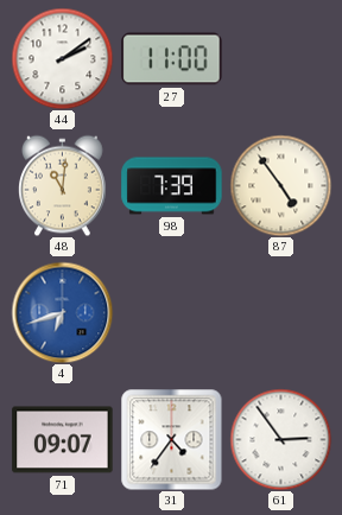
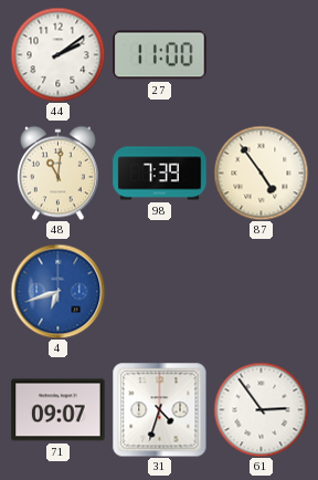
31: 4:36 -> 4:33 (159, 409)
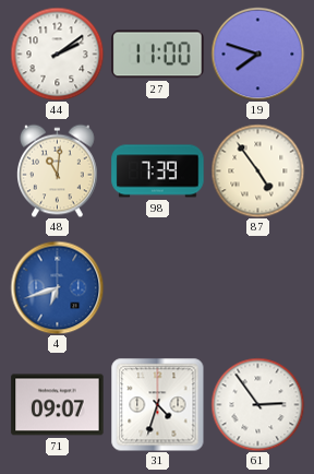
19: none -> 7:48 (257, 54)
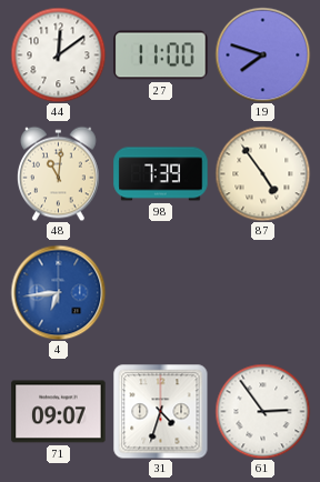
44: 2:09 -> 12:09 (58, 54)
4: 6:42 -> 6:44 (58, 292)
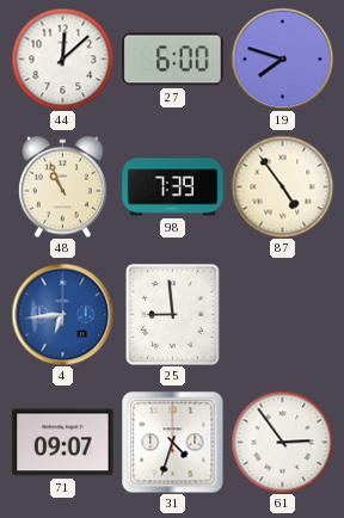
44: 12:09 -> 12:08 (62, 58)
27: 11:00 -> 6:00 (173, 60)
48: 11:01 -> 10:56 (63, 186)
25: none -> 8:59 (173, 315)
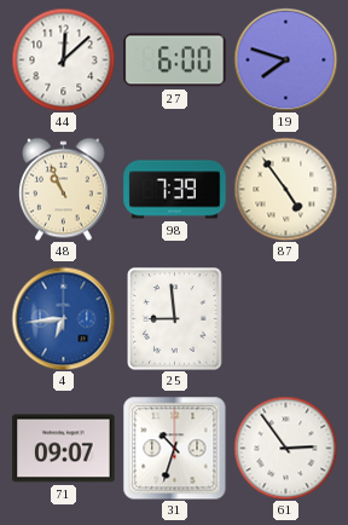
31: 4:33 -> 10:33 (174, 448)
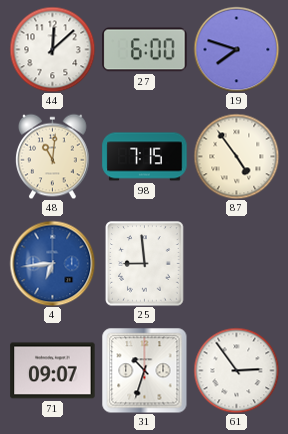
48: 10:56 -> 11:01 (53, 156)
98: 7:39 -> 7:15 (145, 157)
